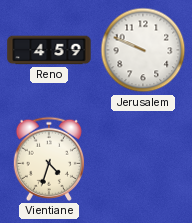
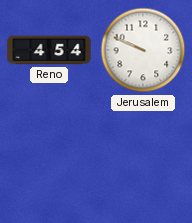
Reno: 4:59 -> 4:54 (49, 50)
Vientiane: 4:33 -> none (48, 159)
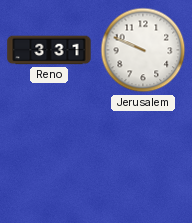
Reno: 4:54 -> 3:31 (49, 50)
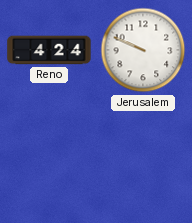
Reno: 3:31 -> 4:24 (49, 50)
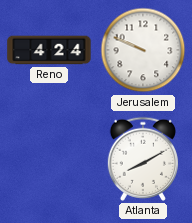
Atlanta: none -> 8:10 (142, 159)
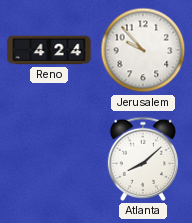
Jerusalem: 9:49 -> 9:53 (143, 50)
Atlanta: 8:10 -> 8:08 (142, 159)
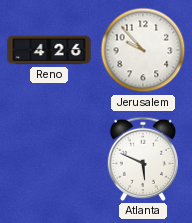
Reno: 4:24 -> 4:26 (49, 50)
Atlanta: 8:08 -> 5:49 (142, 159)
